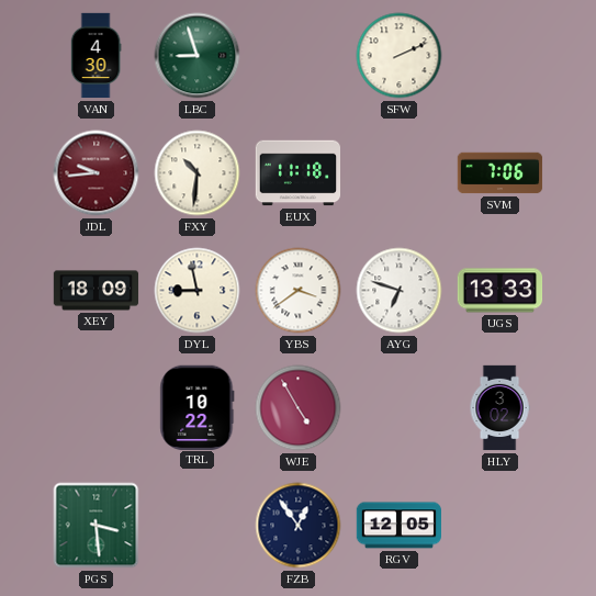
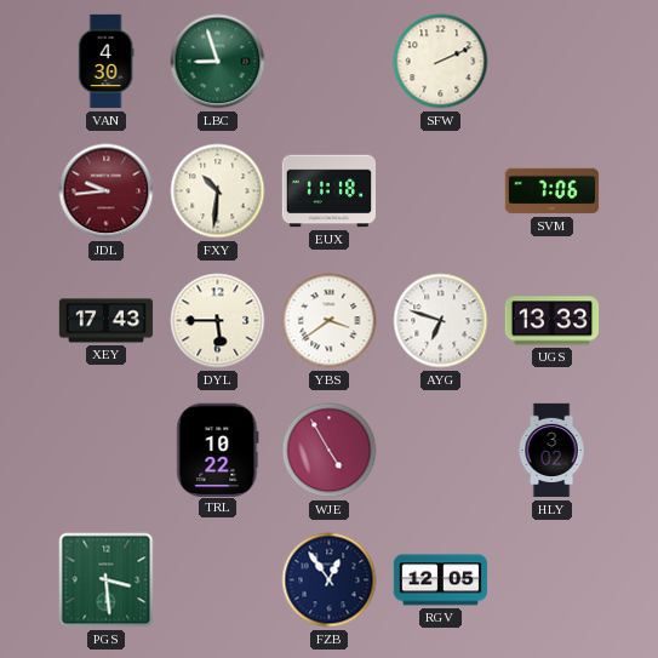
XEY: 18:09 -> 17:43 (107, 321)
DYL: 8:58 -> 5:45 (218, 321)
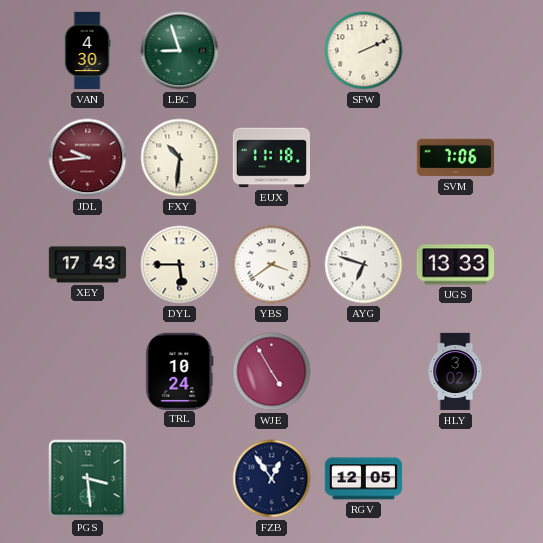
TRL: 10:22 -> 10:24 (180, 371)
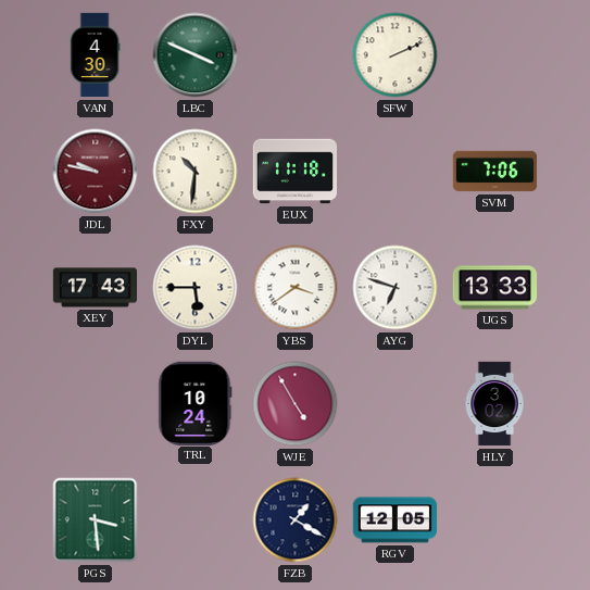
LBC: 8:57 -> 3:49 (196, 55)
JDL: 9:44 -> 9:47 (96, 172)
FZB: 12:54 -> 1:20 (296, 520)
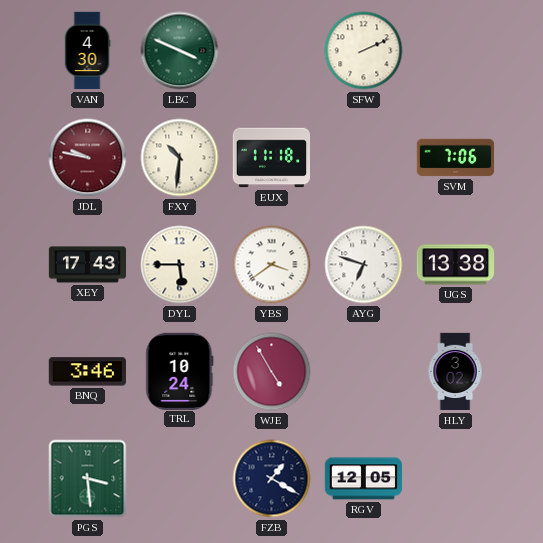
UGS: 13:33 -> 13:38 (456, 265)
BNQ: none -> 3:46 (87, 372)
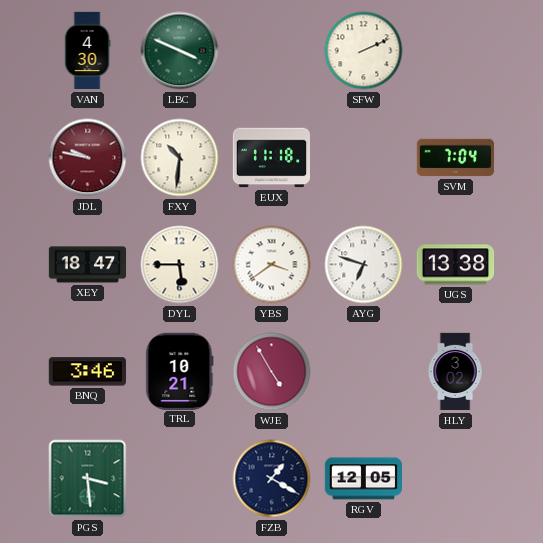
SVM: 7:06 -> 7:04 (456, 158)
XEY: 17:43 -> 18:47 (88, 265)
TRL: 10:24 -> 10:21 (180, 371)
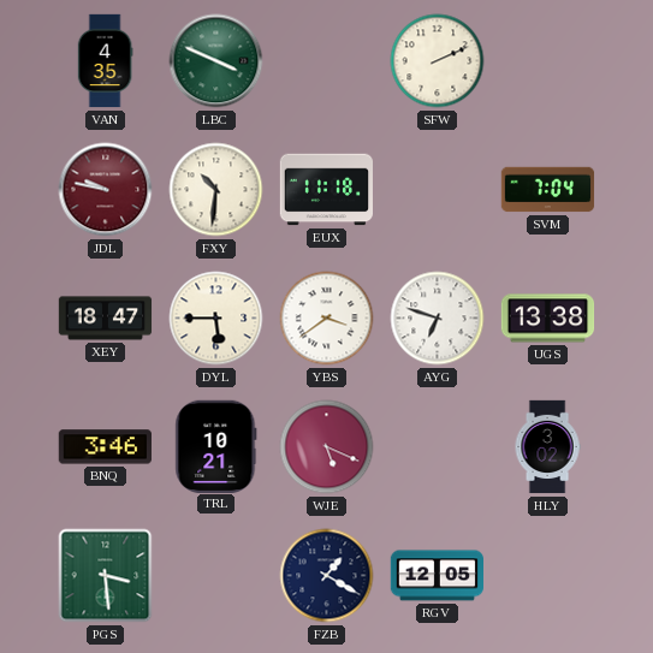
VAN: 4:30 -> 4:35 (105, 61)
WJE: 4:55 -> 5:19 (327, 447)
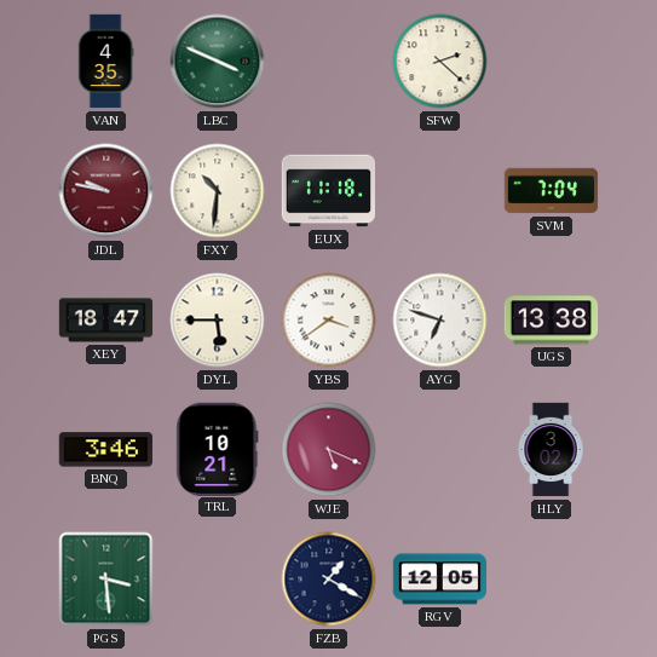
SFW: 2:11 -> 2:22 (440, 62)
